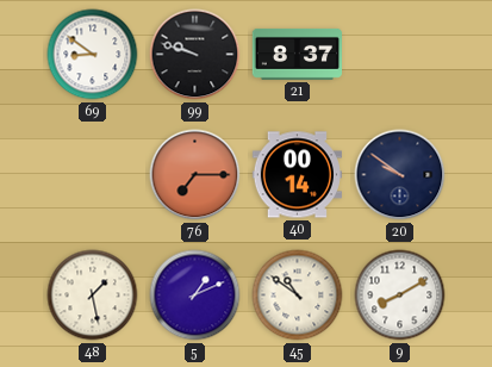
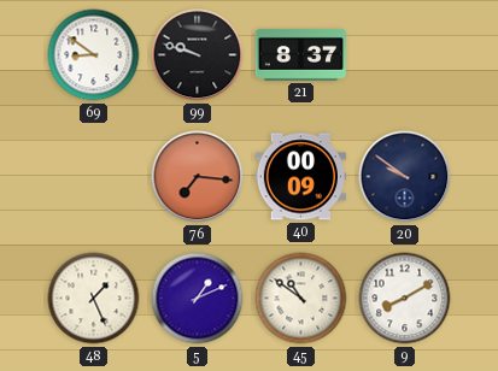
76: 7:15 -> 7:16 (198, 177)
40: 00:14 -> 00:09 (300, 177)
48: 1:28 -> 1:26 (94, 299)
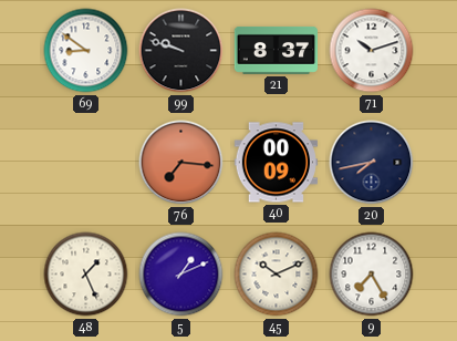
71: none -> 10:12 (372, 51)
20: 9:51 -> 7:43 (372, 163)
45: 10:51 -> 10:11 (277, 275)
9: 8:10 -> 7:25 (372, 275)
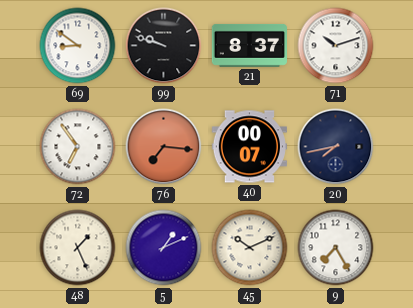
72: none -> 6:54 (78, 147)
40: 00:09 -> 00:07 (249, 147)
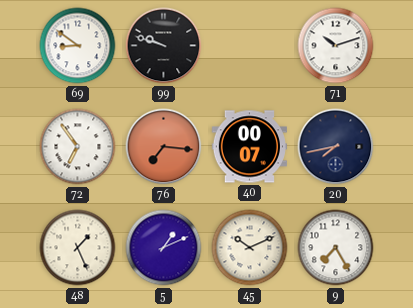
21: 8:37 -> none (249, 45)
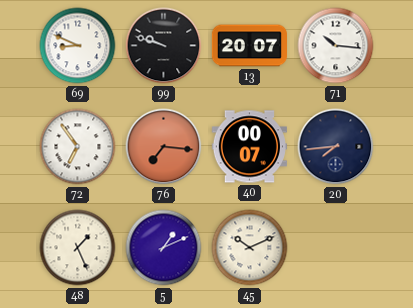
69: 8:51 -> 8:49 (78, 46)
13: none -> 20:07 (249, 46)
71: 10:12 -> 10:16 (336, 46)
20: 7:43 -> 7:44 (336, 147)
9: 7:25 -> none (336, 248)
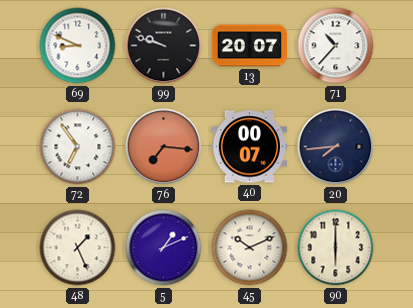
71: 10:16 -> 10:37 (336, 46)
90: none -> 6:00 (336, 248)
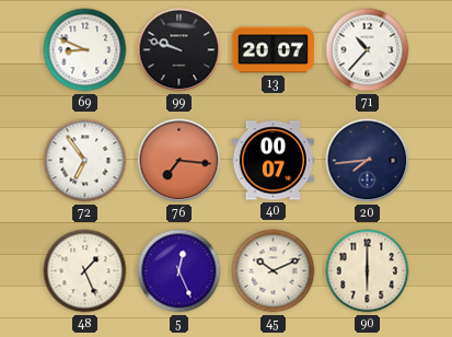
5: 1:11 -> 12:26 (179, 271)
